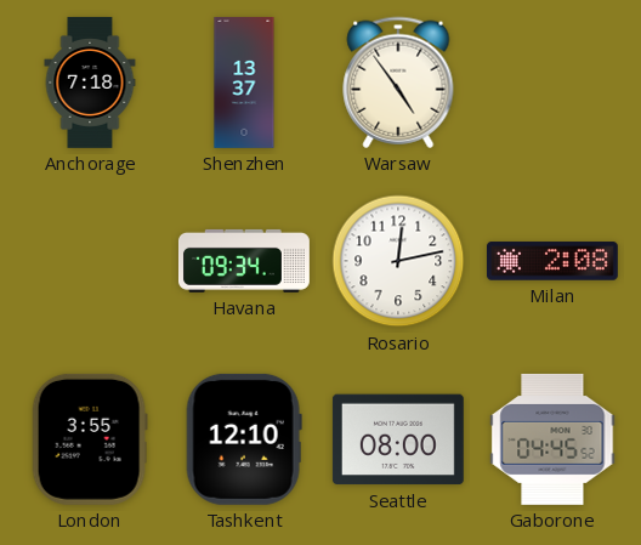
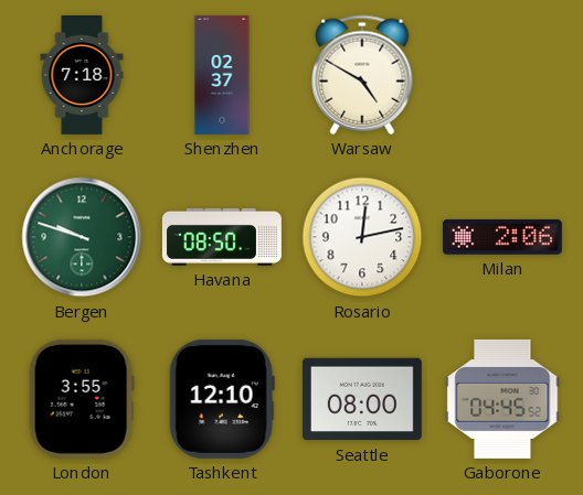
Shenzhen: 13:37 -> 02:37 (222, 76)
Warsaw: 4:54 -> 4:50 (362, 75)
Bergen: none -> 9:48 (82, 237)
Havana: 09:34 -> 08:50 (222, 237)
Milan: 2:08 -> 2:06 (502, 237)
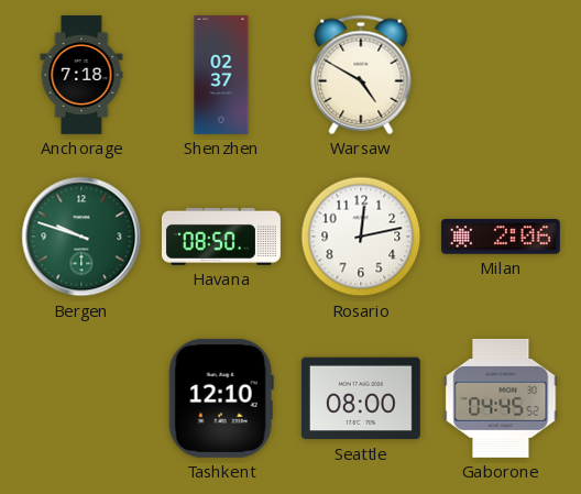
London: 3:55 -> none (82, 399)
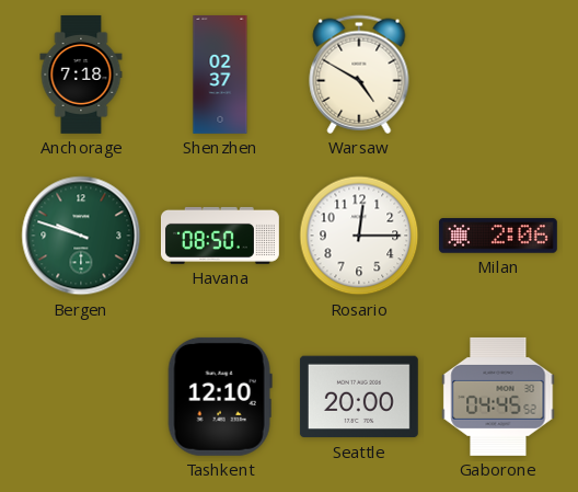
Rosario: 12:13 -> 12:15 (359, 236)
Seattle: 08:00 -> 20:00 (359, 397)
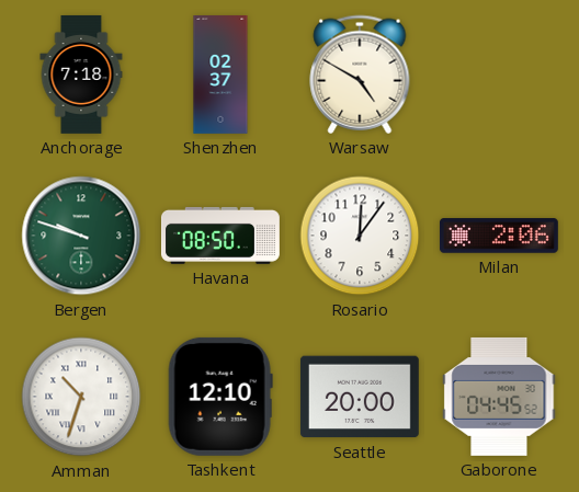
Rosario: 12:15 -> 12:06 (360, 236)
Amman: none -> 10:33 (81, 397)
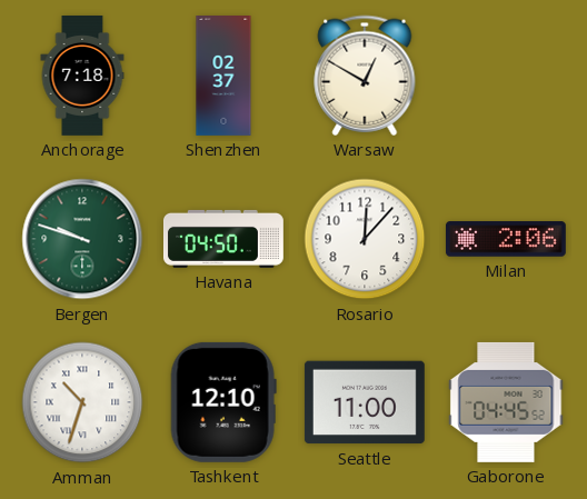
Warsaw: 4:50 -> 12:50 (365, 76)
Havana: 08:50 -> 04:50 (223, 239)
Rosario: 12:06 -> 12:07 (365, 239)
Seattle: 20:00 -> 11:00 (365, 402)
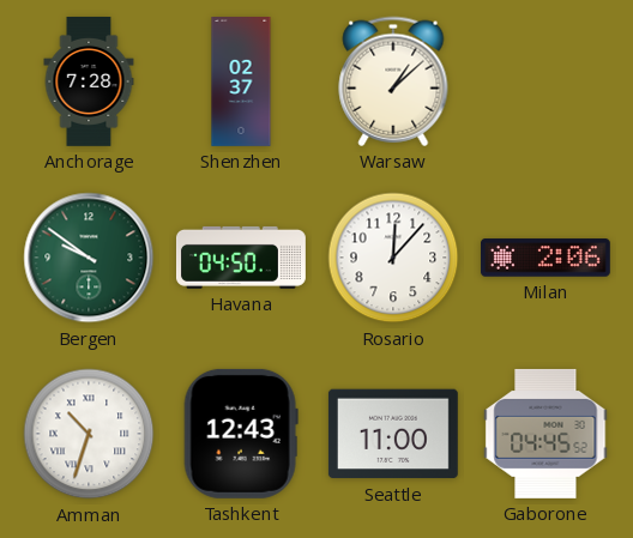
Anchorage: 7:18 -> 7:28 (89, 81)
Warsaw: 12:50 -> 1:08 (393, 81)
Bergen: 9:48 -> 9:51 (89, 258)
Tashkent: 12:10 -> 12:43 (241, 434)
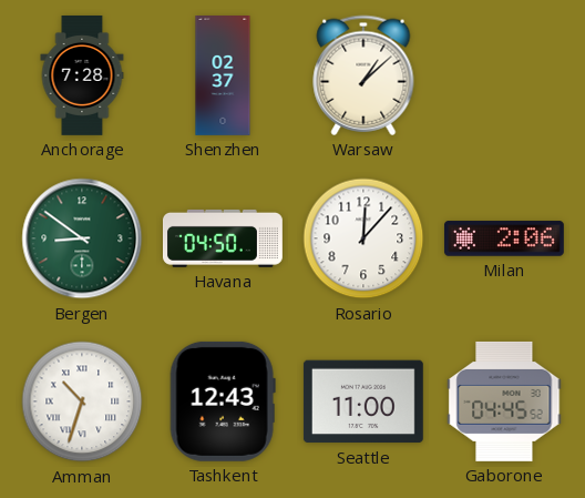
Bergen: 9:51 -> 8:51 (82, 238)
